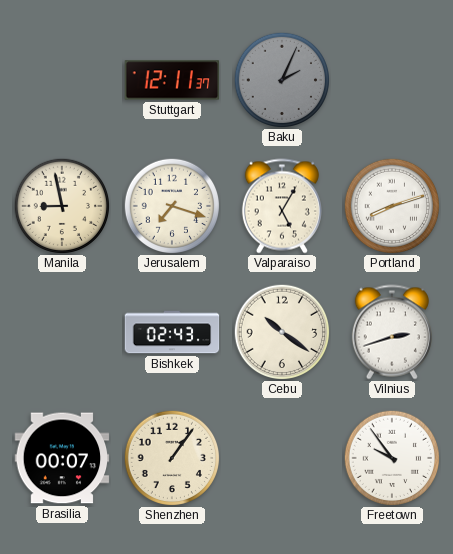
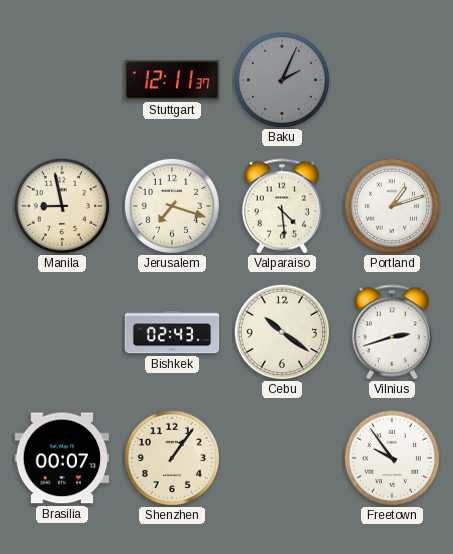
Valparaiso: 5:05 -> 4:29 (282, 206)
Portland: 8:12 -> 1:12 (391, 205)
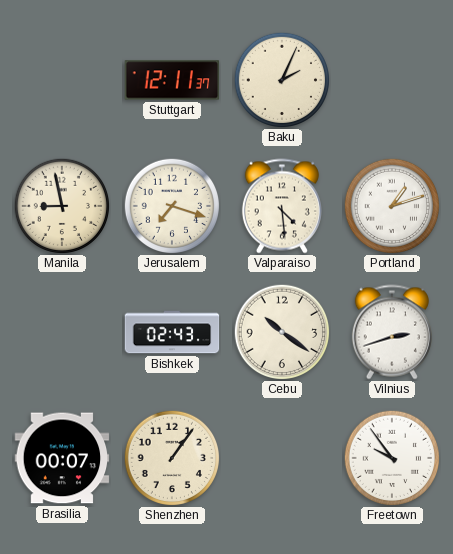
Baku dial: grey -> cream (281, 79)
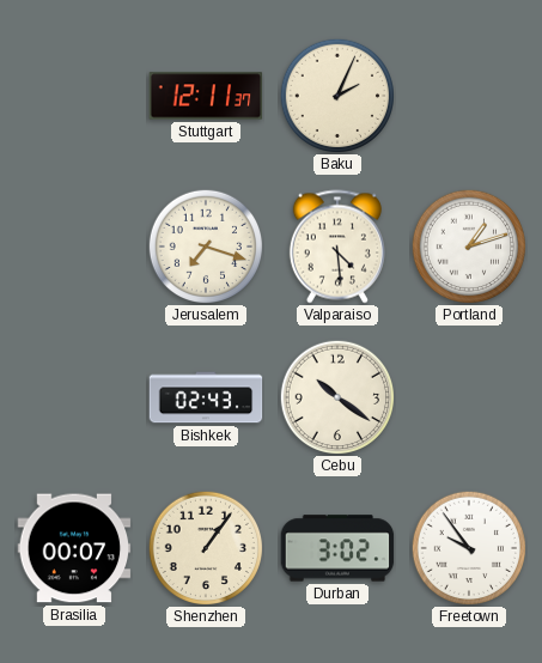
Manila: 8:58 -> none (61, 205)
Vilnius: 2:42 -> none (392, 332)
Durban: none -> 3:02 (337, 548)
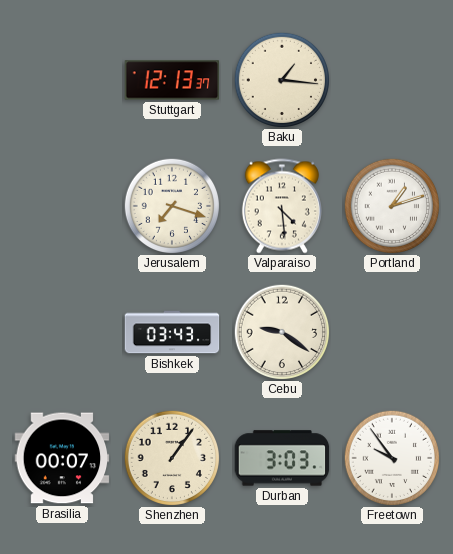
Stuttgart: 12:11 -> 12:13 (172, 80)
Baku: 2:04 -> 1:16 (281, 79)
Bishkek: 02:43 -> 03:43 (172, 332)
Cebu: 10:21 -> 9:21 (281, 331)
Durban: 3:02 -> 3:03 (282, 458)
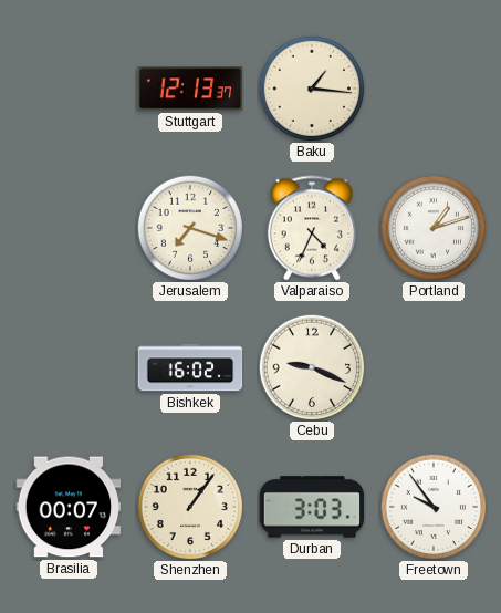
Valparaiso: 4:29 -> 4:34 (312, 228)
Bishkek: 03:43 -> 16:02 (190, 367)
Cebu: 9:21 -> 9:19 (311, 366)
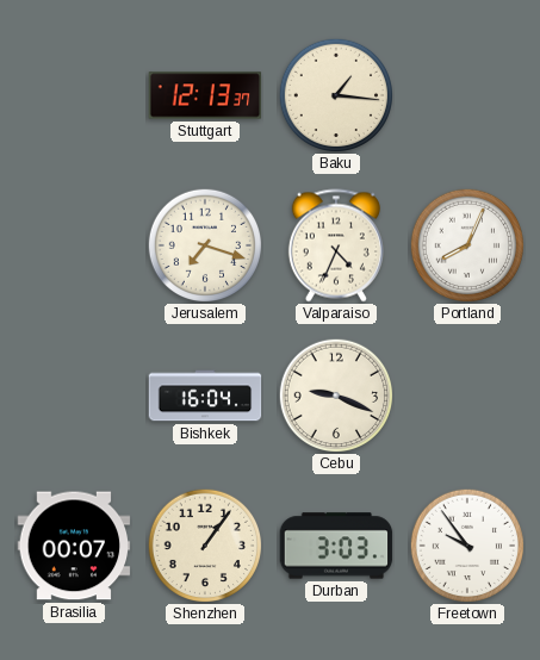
Portland: 1:12 -> 8:04 (466, 244)
Bishkek: 16:02 -> 16:04 (205, 396)
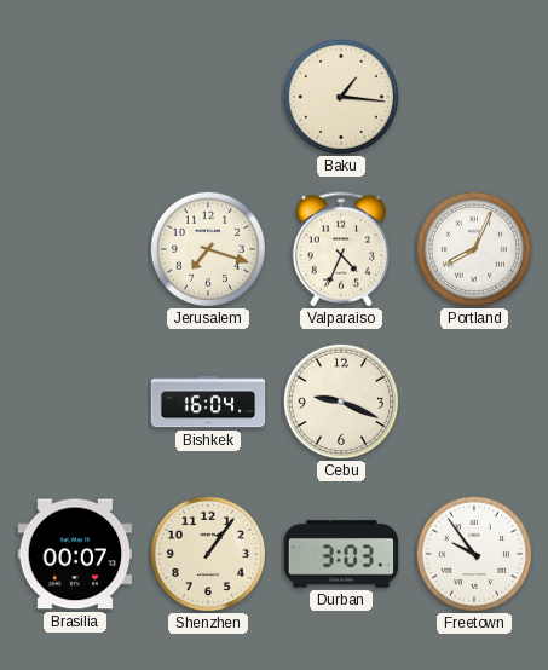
Stuttgart: 12:13 -> none (205, 95)
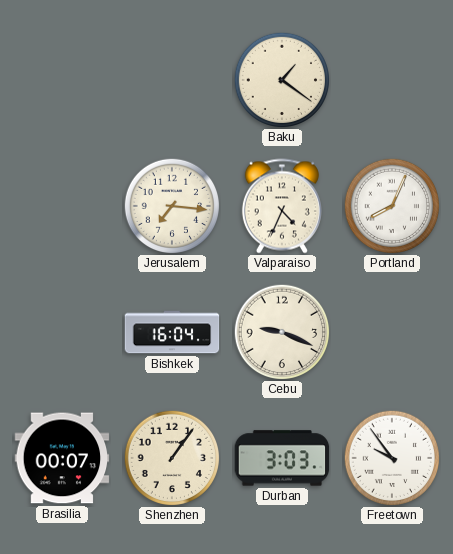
Baku: 1:16 -> 1:21 (281, 79)
Jerusalem: 7:18 -> 7:16 (171, 205)
